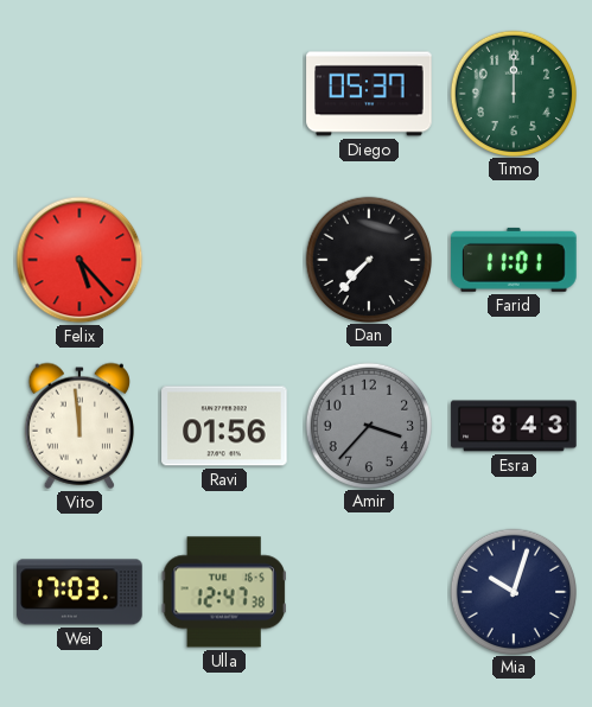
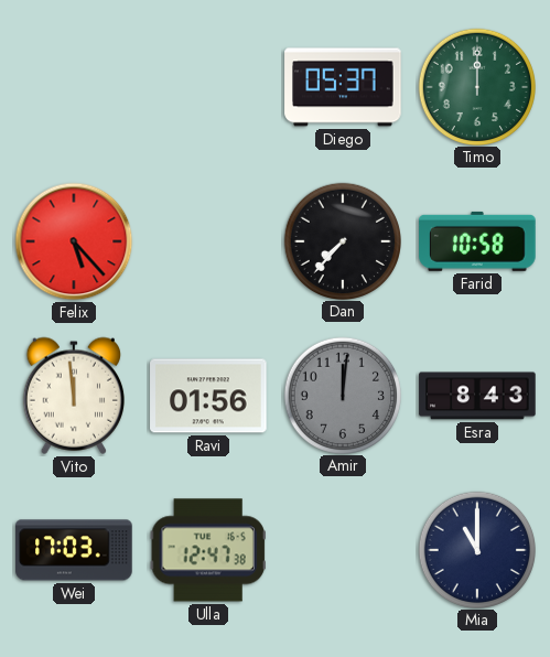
Farid: 11:01 -> 10:58 (477, 241)
Amir: 3:37 -> 12:01 (342, 395)
Mia: 10:03 -> 11:00 (476, 549)
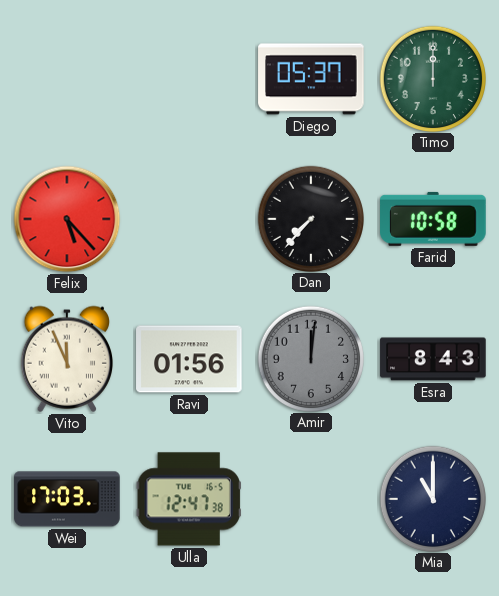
Vito: 11:59 -> 11:56 (66, 359)
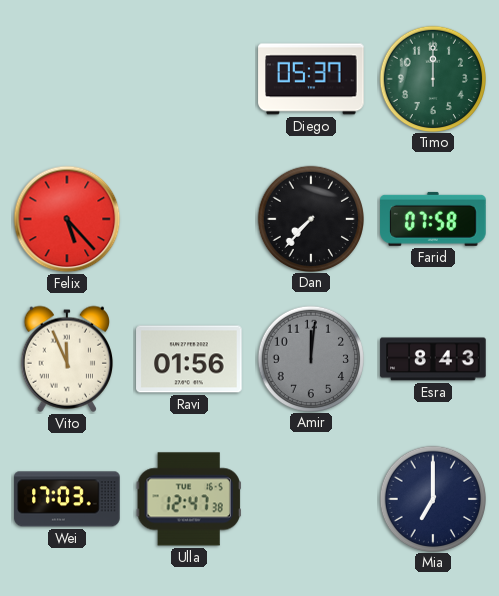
Farid: 10:58 -> 07:58 (433, 219)
Mia: 11:00 -> 7:00 (432, 498)
